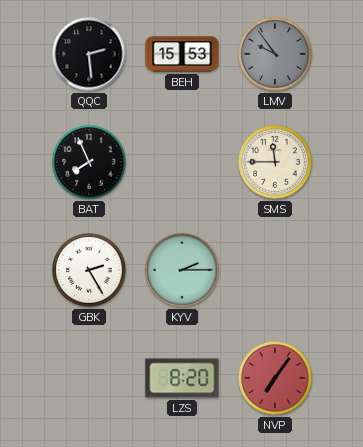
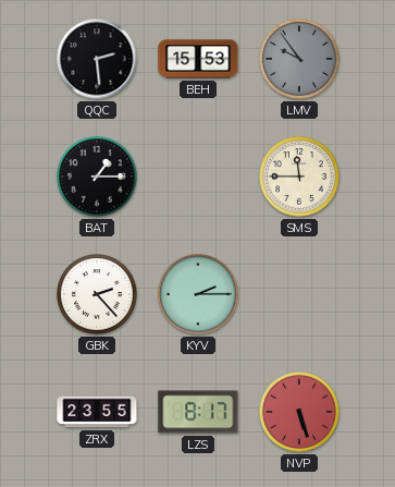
BAT: 7:56 -> 1:15 (97, 176)
GBK: 2:25 -> 2:23 (97, 294)
ZRX: none -> 23:55 (97, 412)
LZS: 8:20 -> 8:17 (198, 412)
NVP: 7:06 -> 5:27 (299, 412)
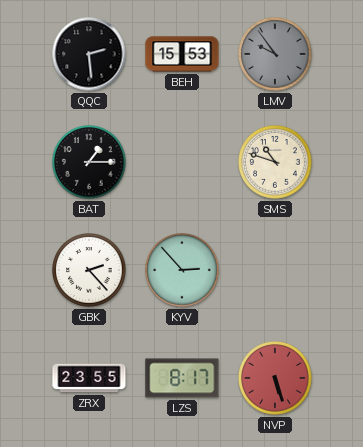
SMS: 11:45 -> 10:48 (275, 162)
KYV: 2:15 -> 2:53 (182, 270)
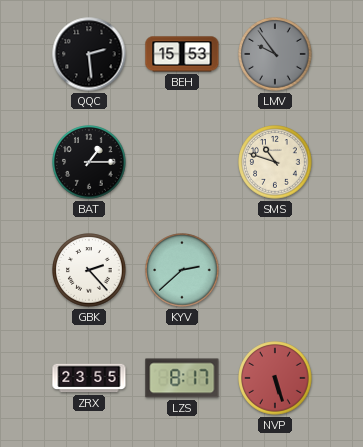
KYV: 2:53 -> 2:38 (182, 270)
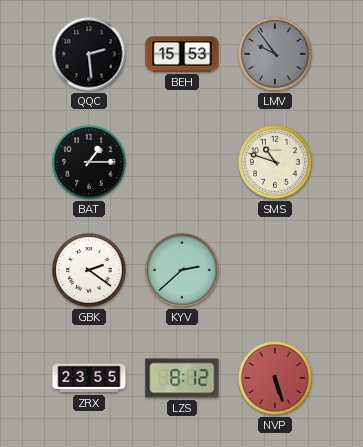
GBK: 2:23 -> 2:21 (89, 270)
LZS: 8:17 -> 8:12 (182, 378)
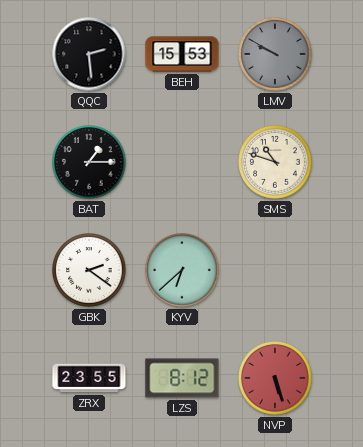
LMV: 9:54 -> 9:50 (275, 54)
KYV: 2:38 -> 6:38 (182, 270)
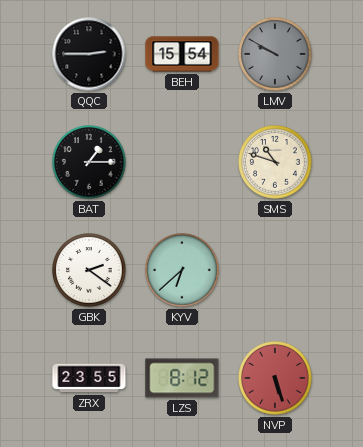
QQC: 2:29 -> 2:45 (89, 54)
BEH: 15:53 -> 15:54 (182, 54)
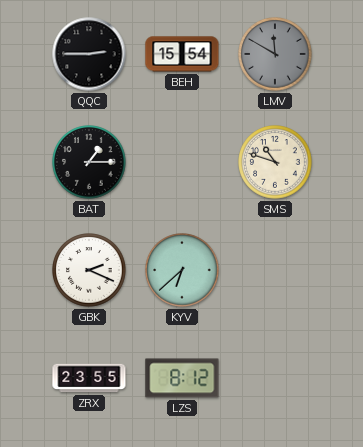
LMV: 9:50 -> 11:50 (275, 54)
GBK: 2:21 -> 2:19 (89, 270)
NVP: 5:27 -> none (275, 378)
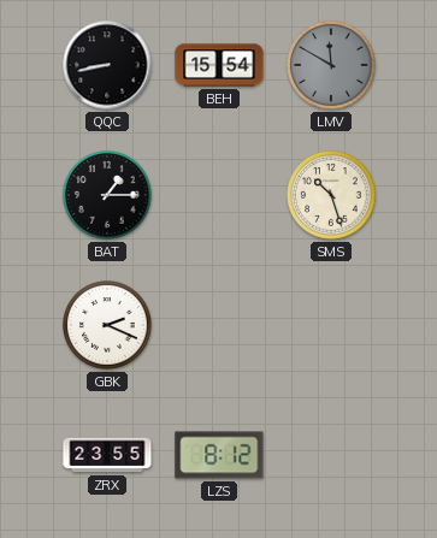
QQC: 2:45 -> 8:43 (107, 65)
SMS: 10:48 -> 10:27 (331, 195)
KYV: 6:38 -> none (182, 270)
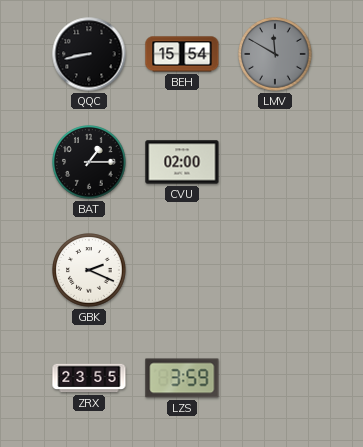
CVU: none -> 02:00 (182, 162)
SMS: 10:27 -> none (331, 195)
LZS: 8:12 -> 3:59 (182, 378)
